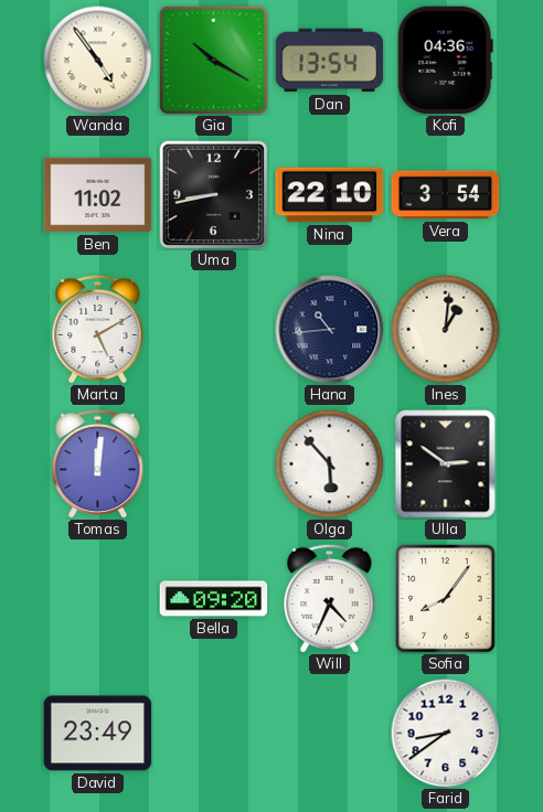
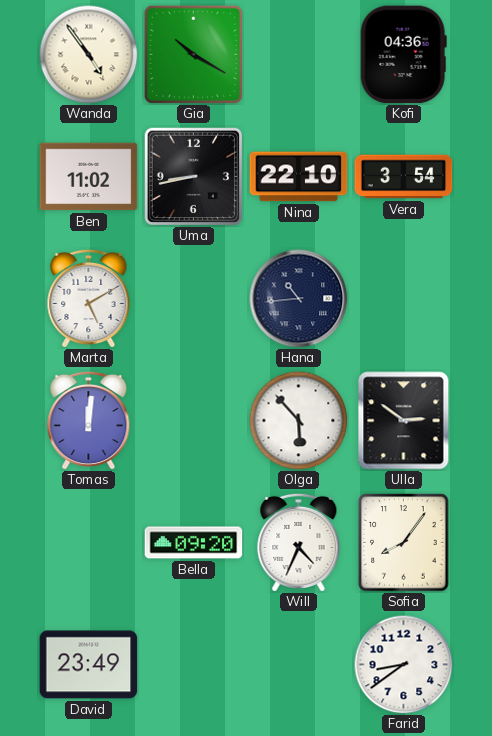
Dan: 13:54 -> none (330, 61)
Ines: 1:01 -> none (446, 330)
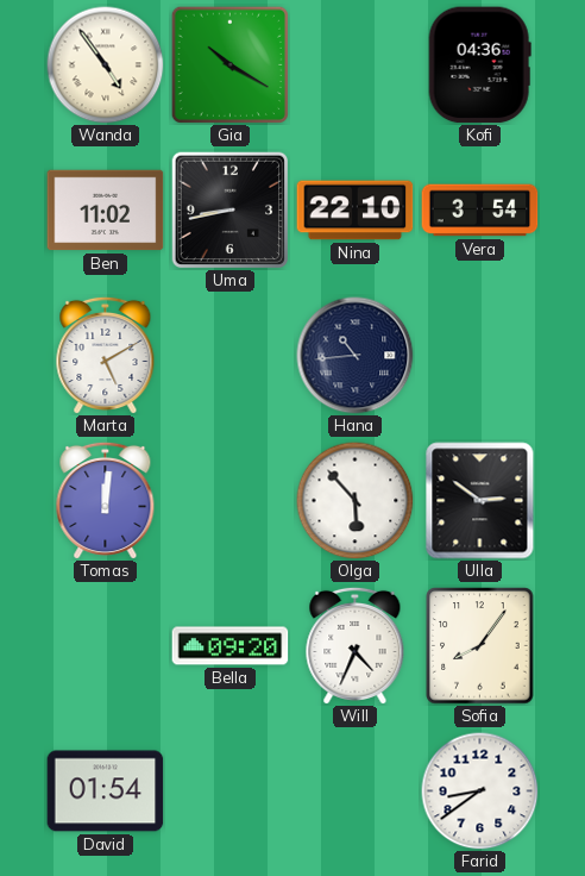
David: 23:49 -> 01:54 (106, 791)
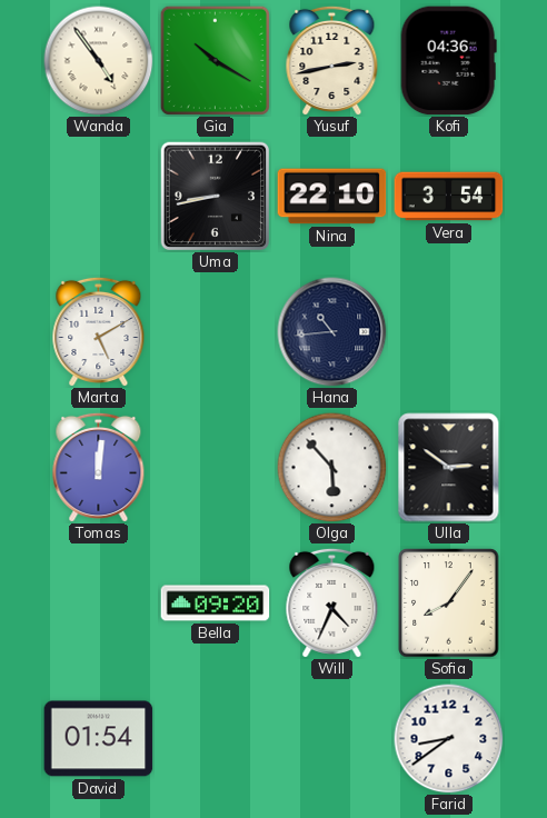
Yusuf: none -> 2:43 (332, 60)
Ben: 11:02 -> none (106, 211)
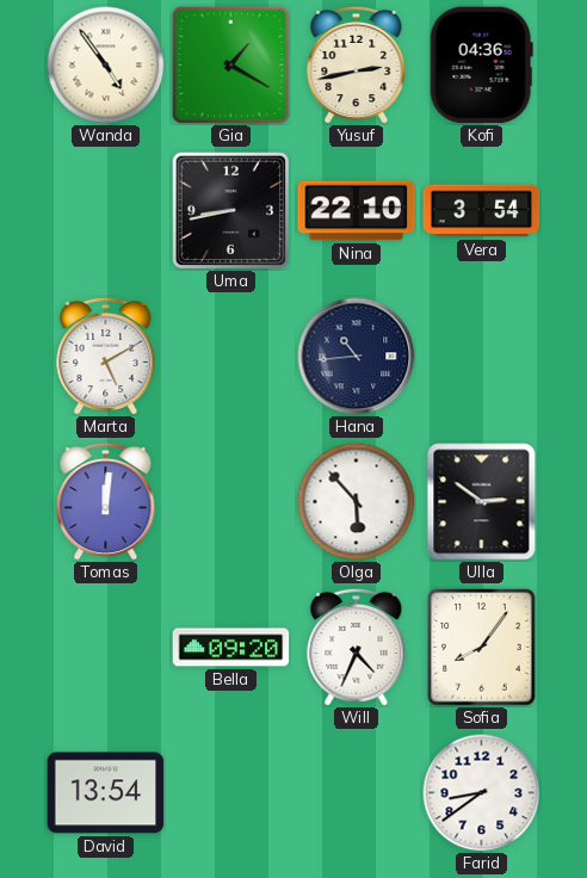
Gia: 10:20 -> 1:20 (230, 64)
David: 01:54 -> 13:54 (106, 793)
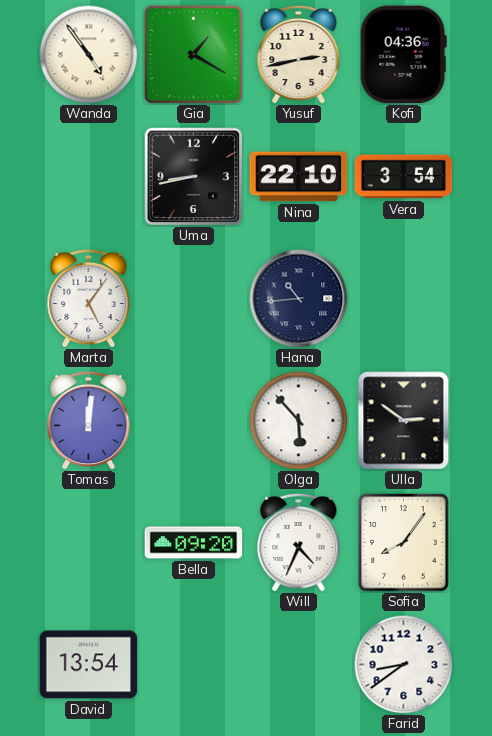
Marta: 5:10 -> 5:06 (89, 298)
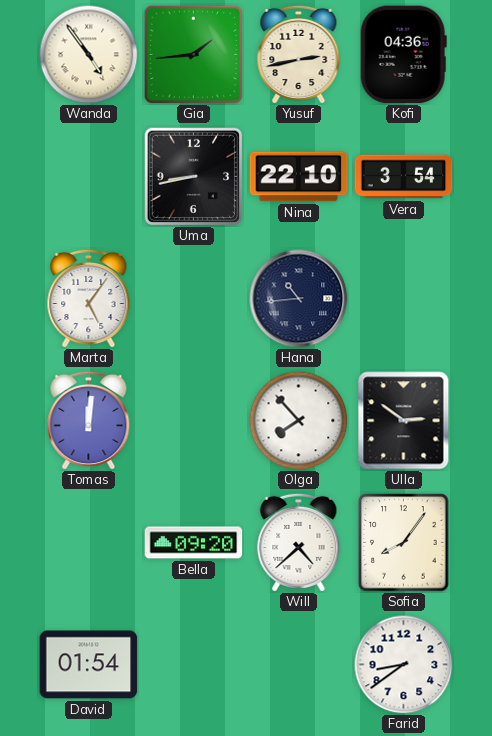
Gia: 1:20 -> 1:44 (193, 54)
Olga: 5:53 -> 7:53 (299, 421)
Will: 4:34 -> 4:38 (299, 542)
David: 13:54 -> 01:54 (89, 665)
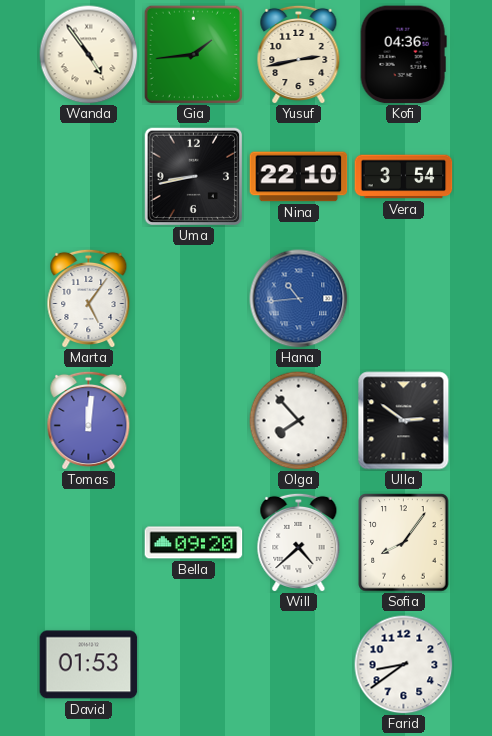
Hana dial: navy -> blue (299, 299)
David: 01:54 -> 01:53 (89, 665)
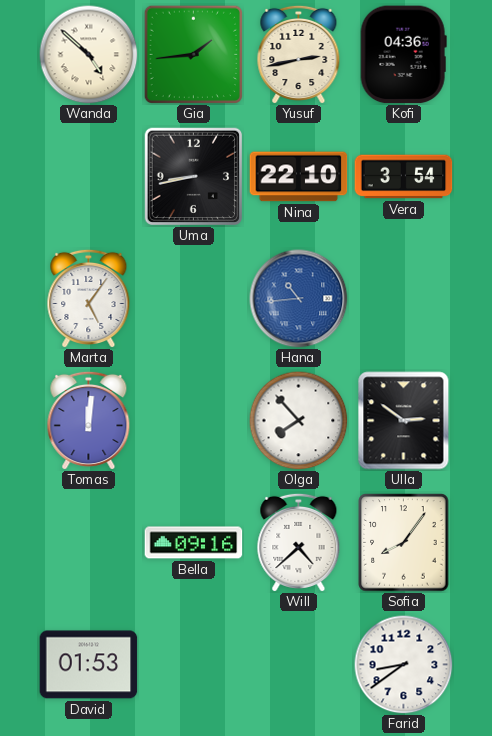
Wanda: 4:54 -> 4:52 (89, 55)
Bella: 09:20 -> 09:16 (194, 543)
